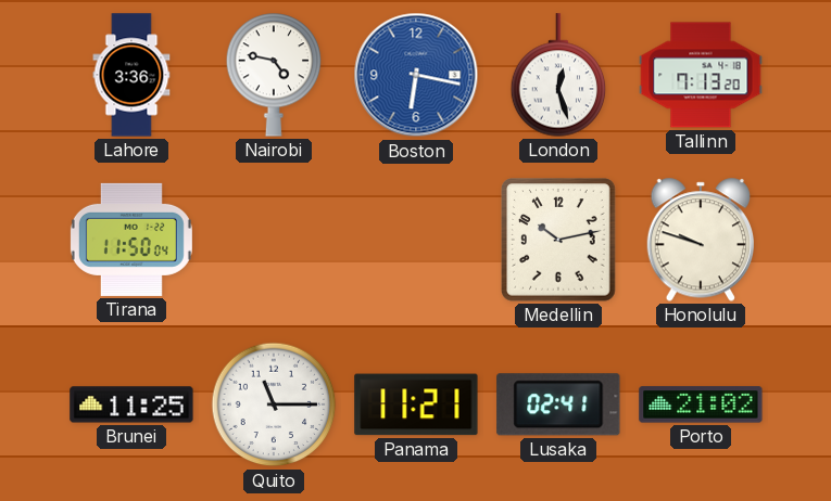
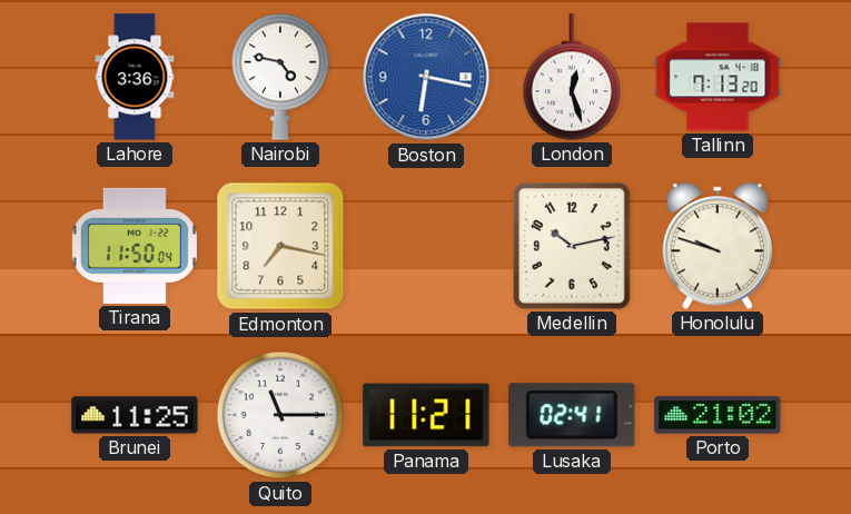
Edmonton: none -> 7:17 (280, 246)
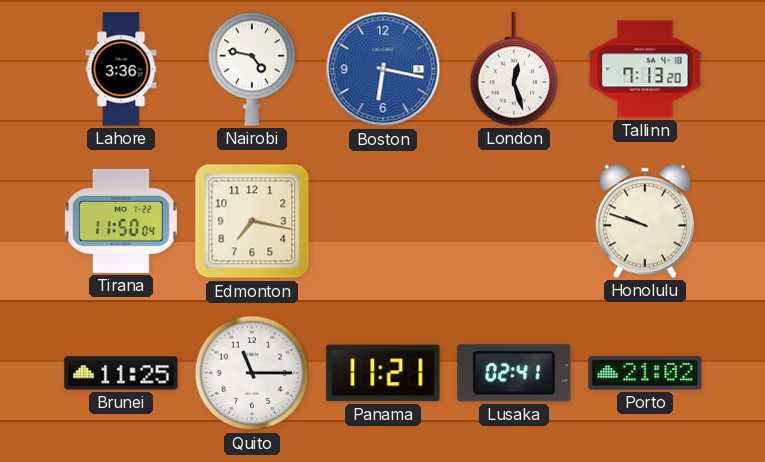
Medellin: 10:13 -> none (572, 246)
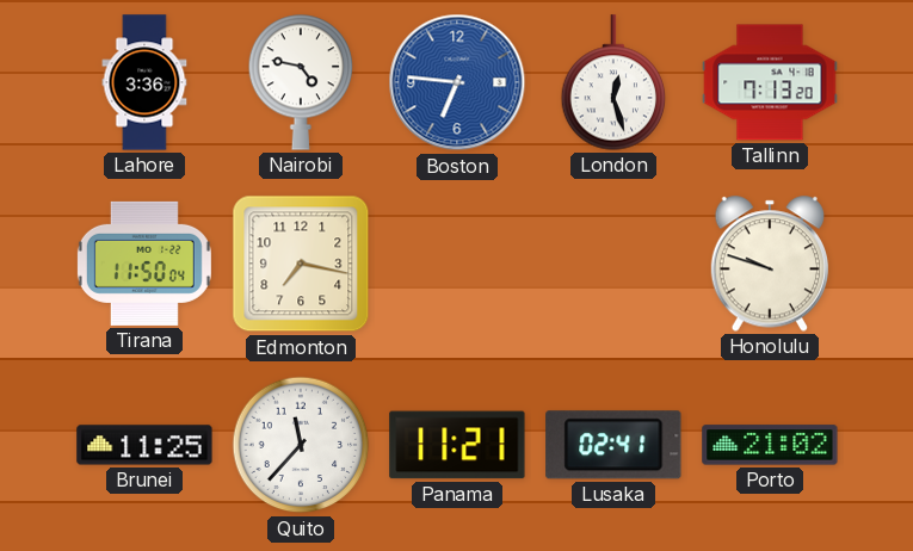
Boston: 6:17 -> 6:46 (457, 82)
Quito: 11:15 -> 11:37 (301, 445)
